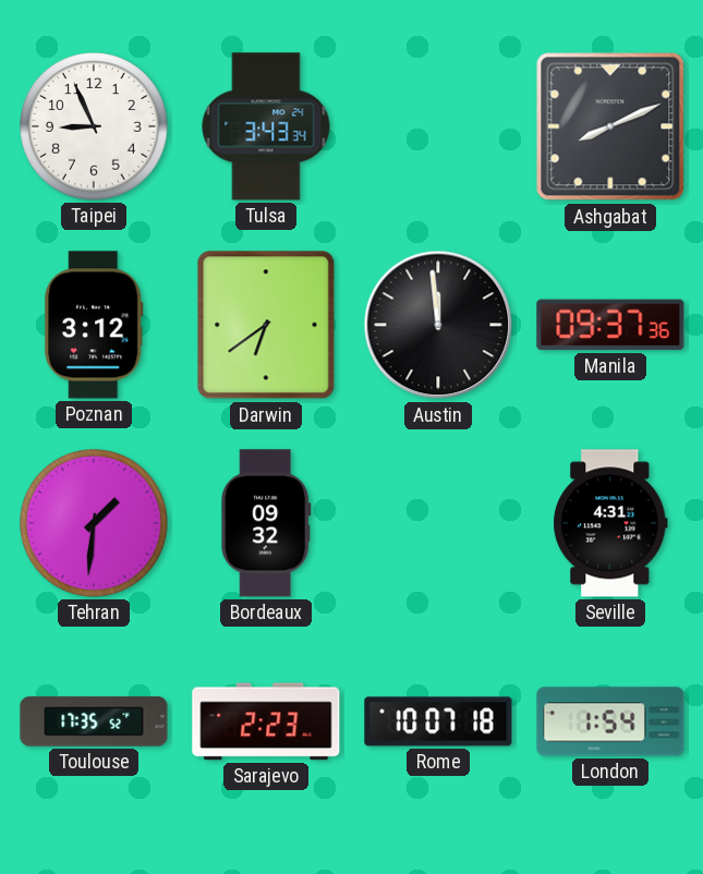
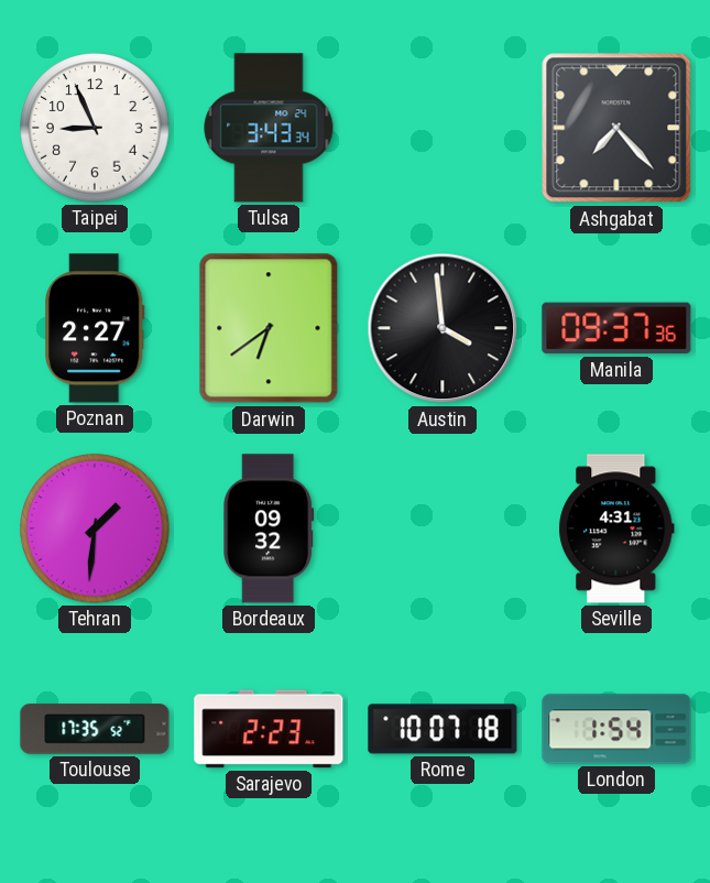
Ashgabat: 8:11 -> 7:23 (616, 128)
Poznan: 3:12 -> 2:27 (95, 328)
Austin: 11:59 -> 3:59 (443, 328)
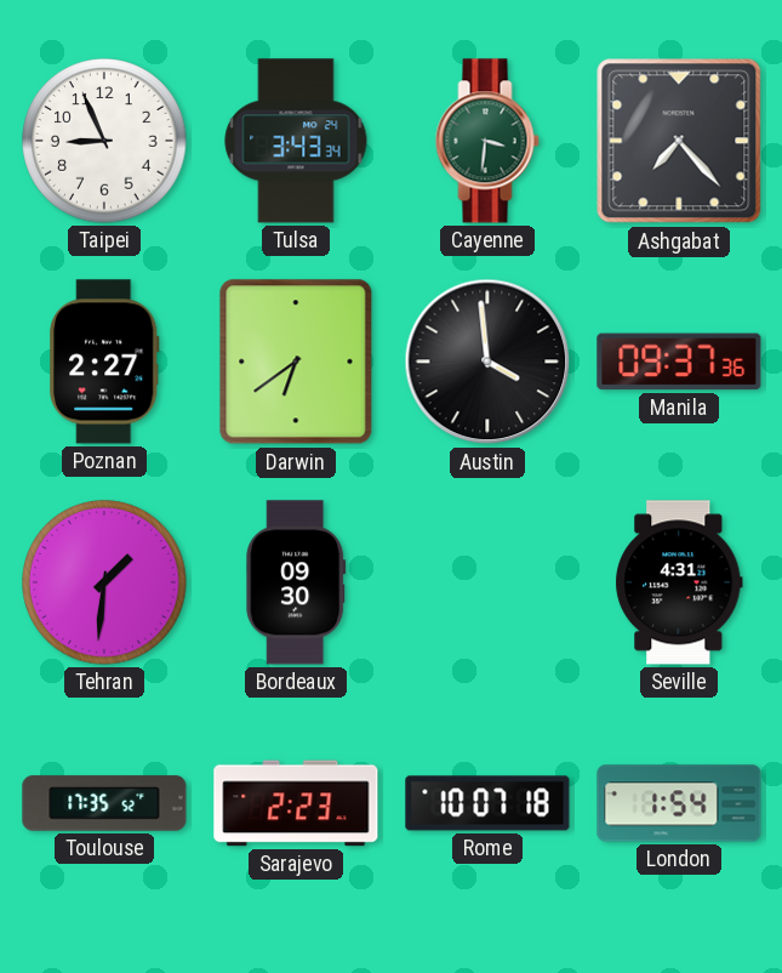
Cayenne: none -> 3:31 (487, 141)
Bordeaux: 09:32 -> 09:30 (296, 582)
